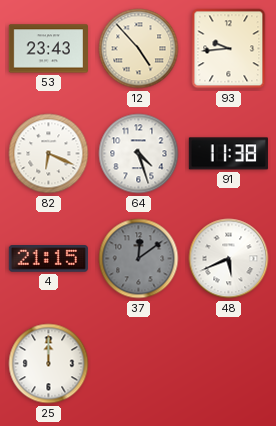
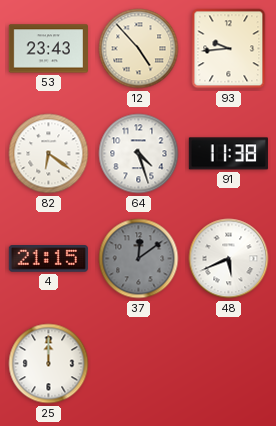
82: 6:19 -> 6:21 (49, 154)
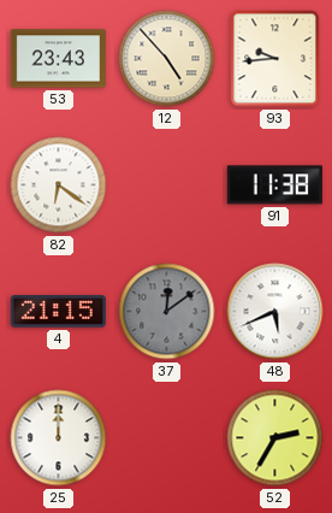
64: 4:27 -> none (139, 154)
52: none -> 2:35 (275, 438)
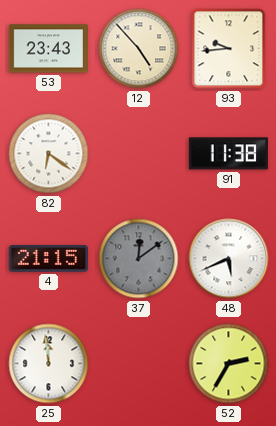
25: 12:00 -> 11:59 (49, 364)
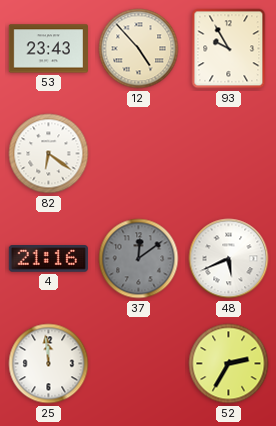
93: 9:44 -> 9:55 (229, 49)
91: 11:38 -> none (228, 154)
4: 21:15 -> 21:16 (48, 259)
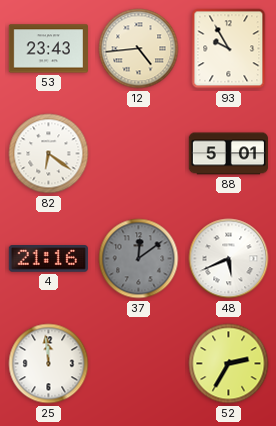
12: 4:53 -> 4:44 (139, 49)
88: none -> 5:01 (228, 154)
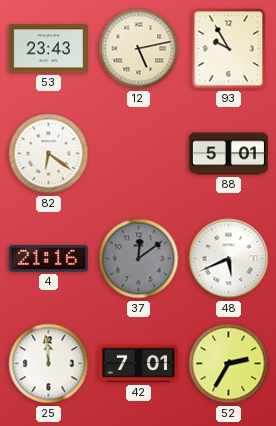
12: 4:44 -> 5:13 (139, 49)
42: none -> 7:01 (138, 364)
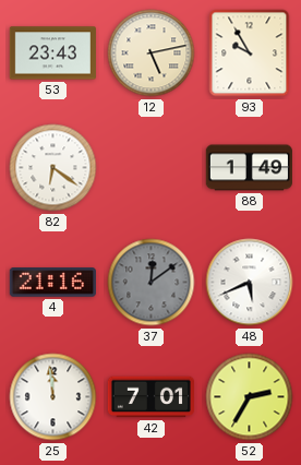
88: 5:01 -> 1:49 (249, 168)
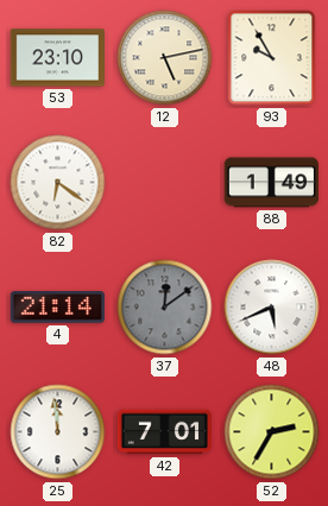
53: 23:43 -> 23:10 (57, 58)
4: 21:16 -> 21:14 (57, 308)
